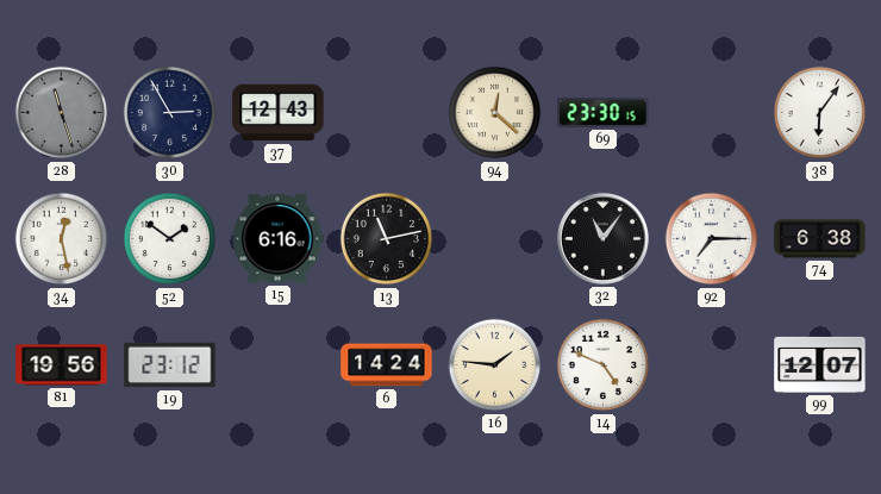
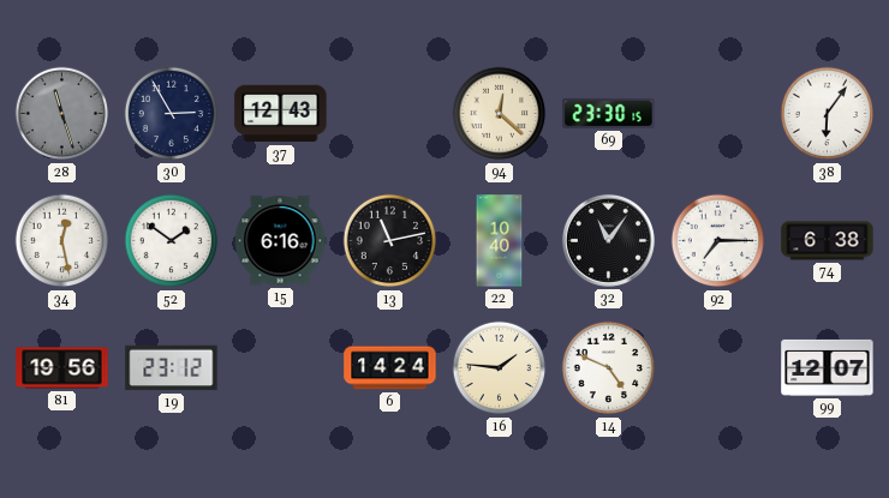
22: none -> 10:40 (500, 241)
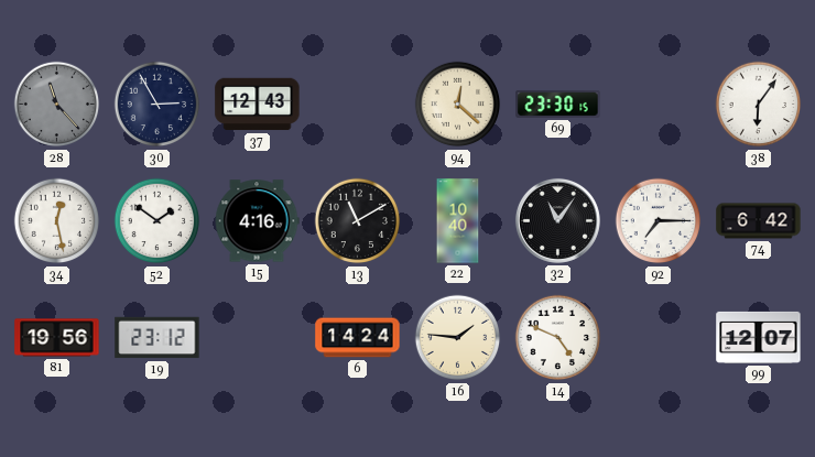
28: 11:27 -> 11:23 (57, 105)
15: 6:16 -> 4:16 (257, 221)
13: 11:13 -> 11:10 (358, 221)
74: 6:38 -> 6:42 (759, 221)
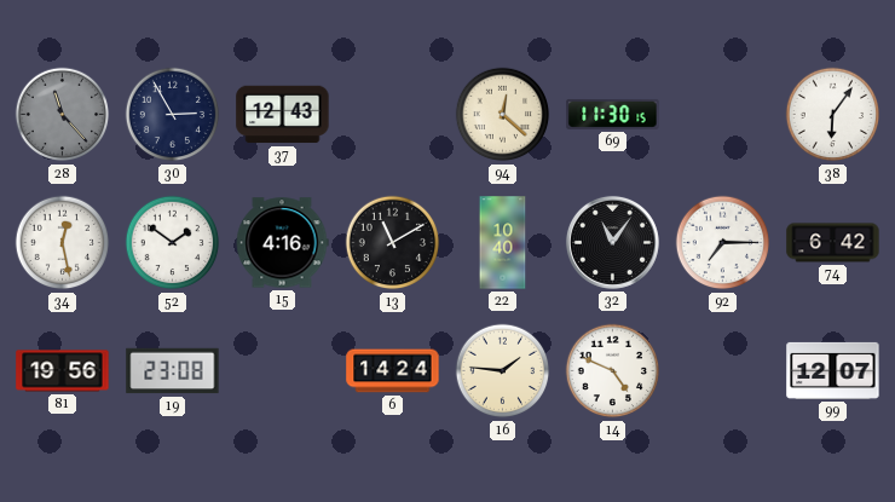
69: 23:30 -> 11:30 (613, 114)
19: 23:12 -> 23:08 (173, 371)
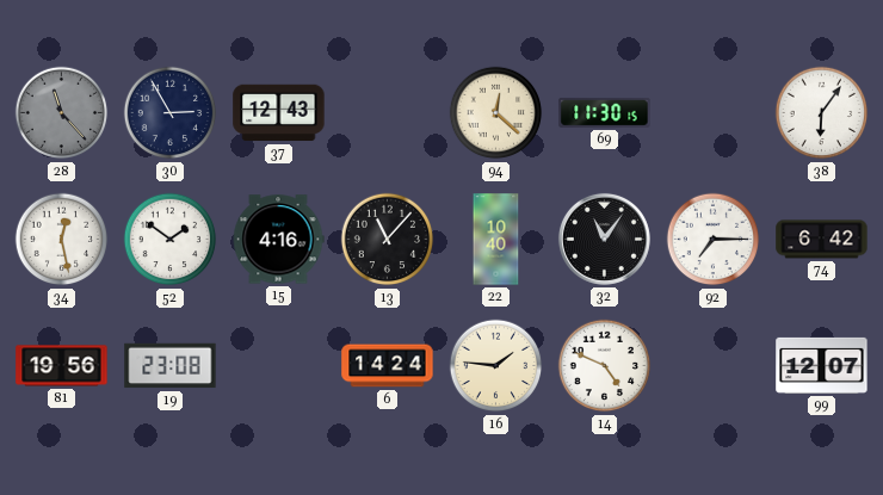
13: 11:10 -> 11:07 (388, 240)
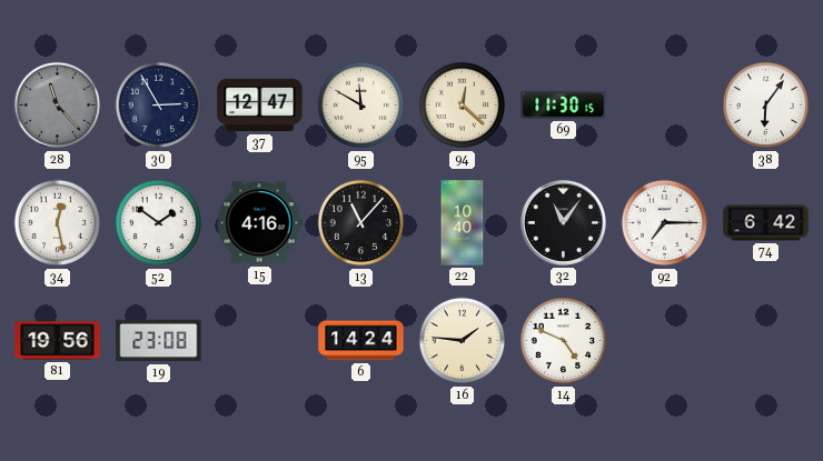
37: 12:43 -> 12:47 (260, 106)
95: none -> 11:50 (361, 106)
99: 12:07 -> none (822, 365)
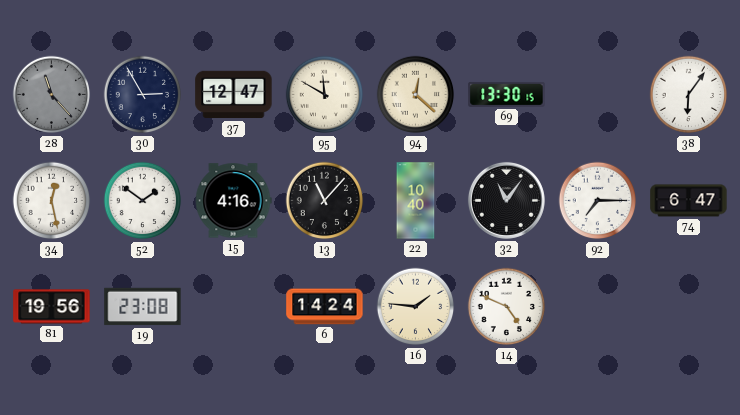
69: 11:30 -> 13:30 (507, 94)
74: 6:42 -> 6:47 (689, 201)
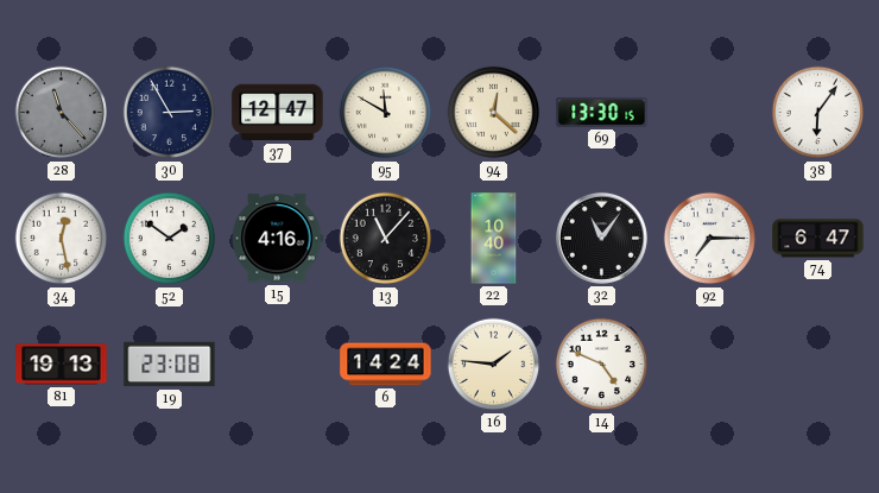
81: 19:56 -> 19:13 (62, 365)
